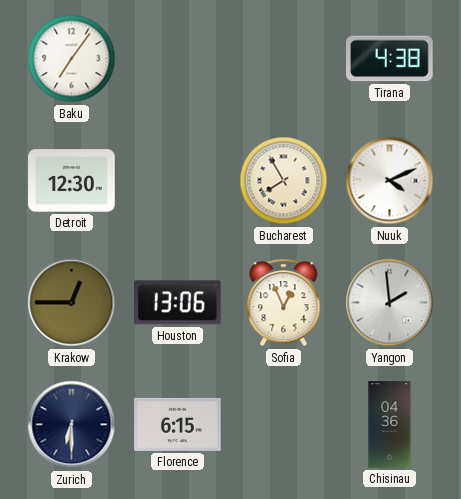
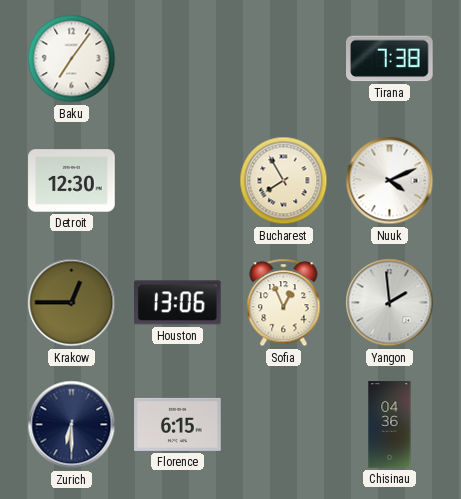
Tirana: 4:38 -> 7:38 (390, 59)
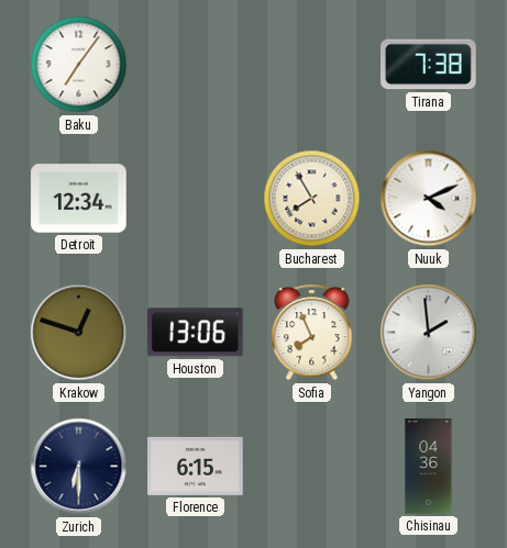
Detroit: 12:30 -> 12:34 (79, 199)
Krakow: 12:45 -> 12:48 (79, 333)
Sofia: 12:56 -> 7:56 (312, 333)
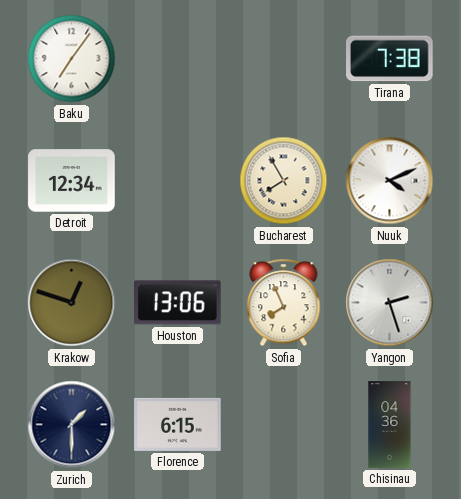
Yangon: 1:59 -> 2:27 (390, 303)
Zurich: 6:30 -> 1:30 (72, 425)
